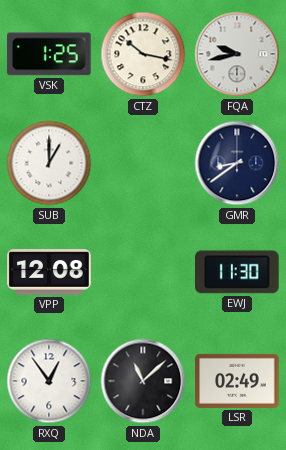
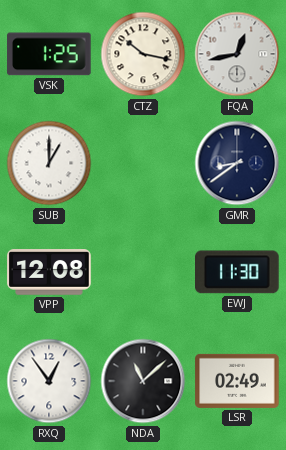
FQA: 9:43 -> 12:43 (237, 54)
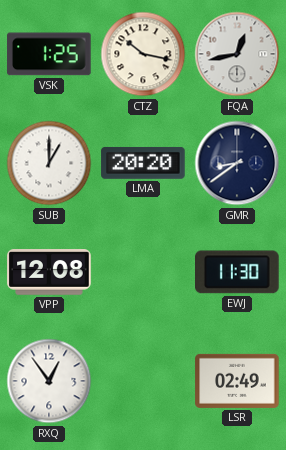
LMA: none -> 20:20 (143, 163)
NDA: 11:08 -> none (143, 381)
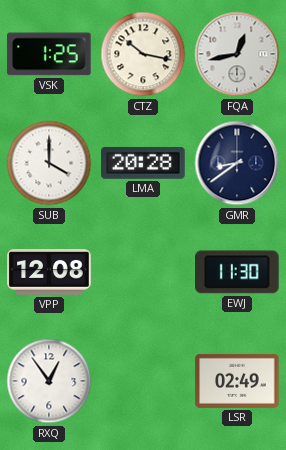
SUB: 1:00 -> 4:00 (49, 163)
LMA: 20:20 -> 20:28 (143, 163)
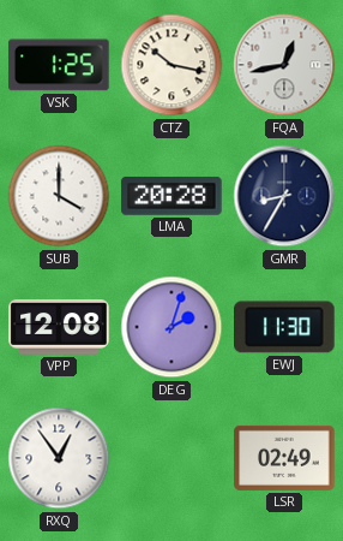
GMR: 8:39 -> 8:35 (284, 196)
DEG: none -> 2:03 (171, 327)
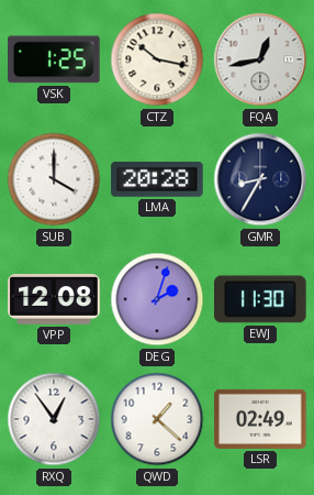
QWD: none -> 1:22 (157, 419)
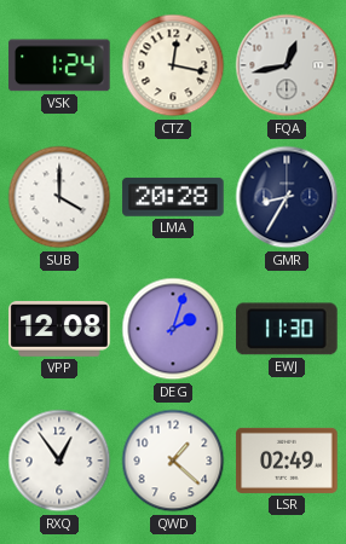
VSK: 1:25 -> 1:24 (59, 65)
CTZ: 10:17 -> 12:17 (173, 65)
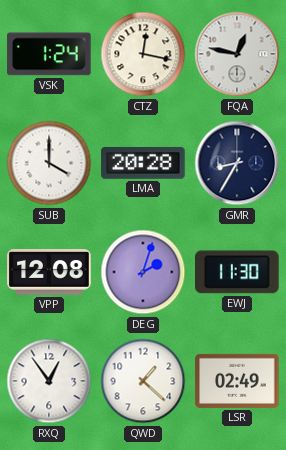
FQA: 12:43 -> 12:47 (237, 54)
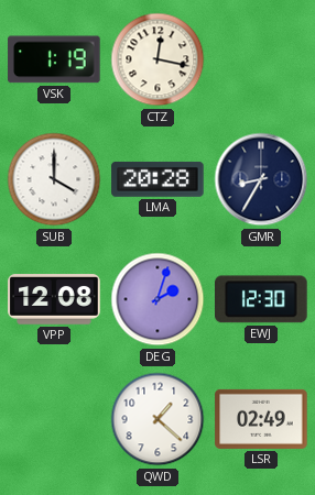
VSK: 1:24 -> 1:19 (54, 59)
FQA: 12:47 -> none (237, 54)
EWJ: 11:30 -> 12:30 (262, 299)
RXQ: 12:54 -> none (49, 381)
